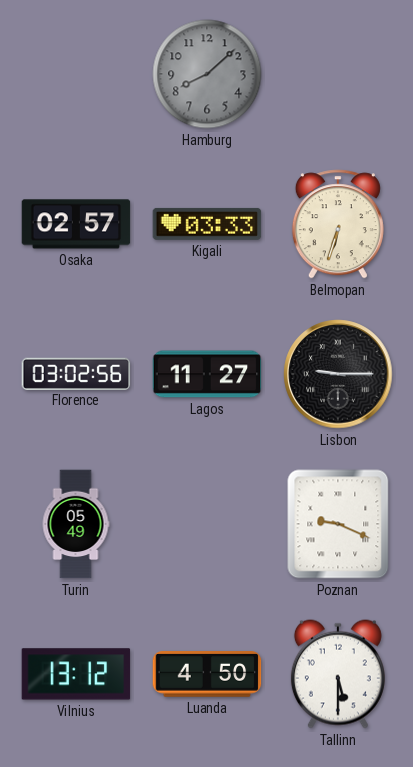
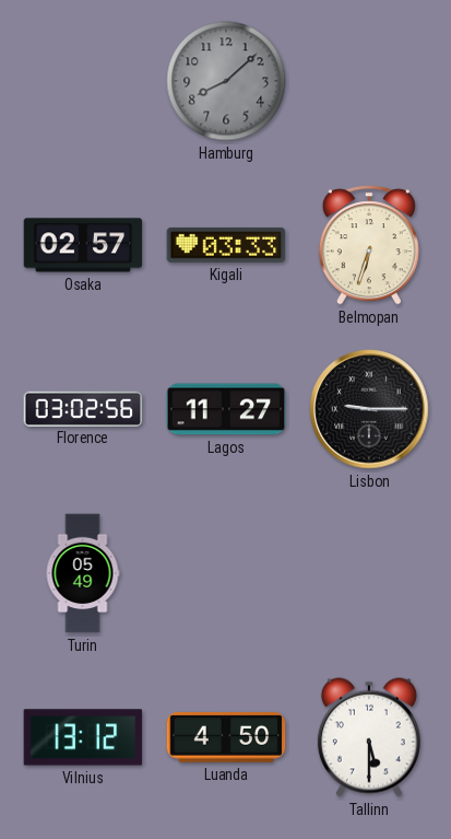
Poznan: 9:19 -> none (338, 524)
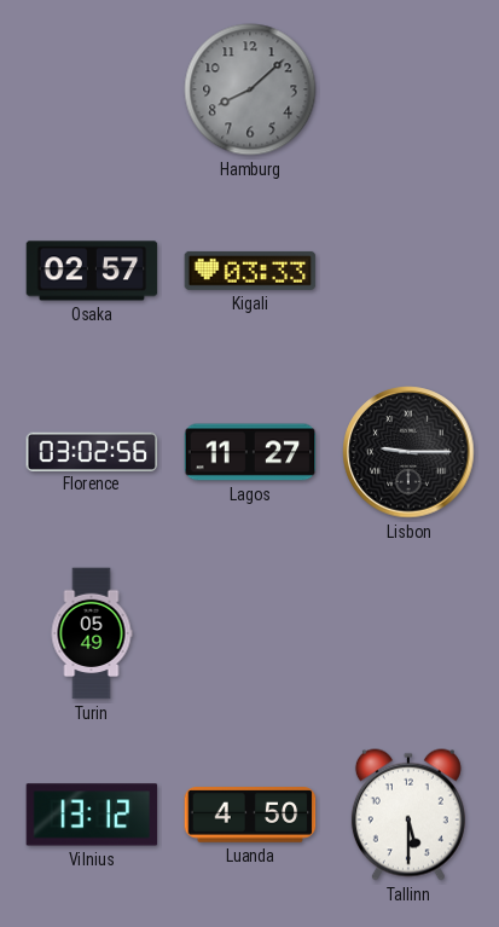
Belmopan: 6:33 -> none (369, 245)
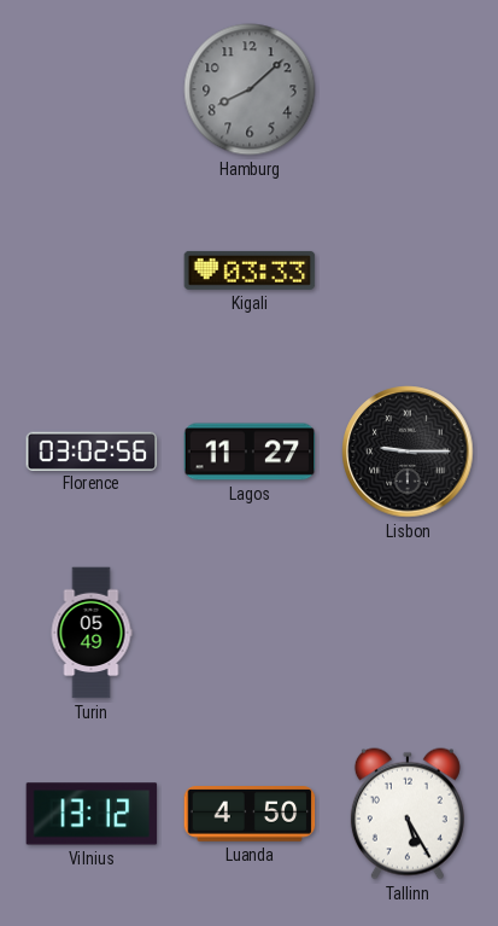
Osaka: 02:57 -> none (92, 271)
Tallinn: 5:30 -> 5:25 (408, 814)
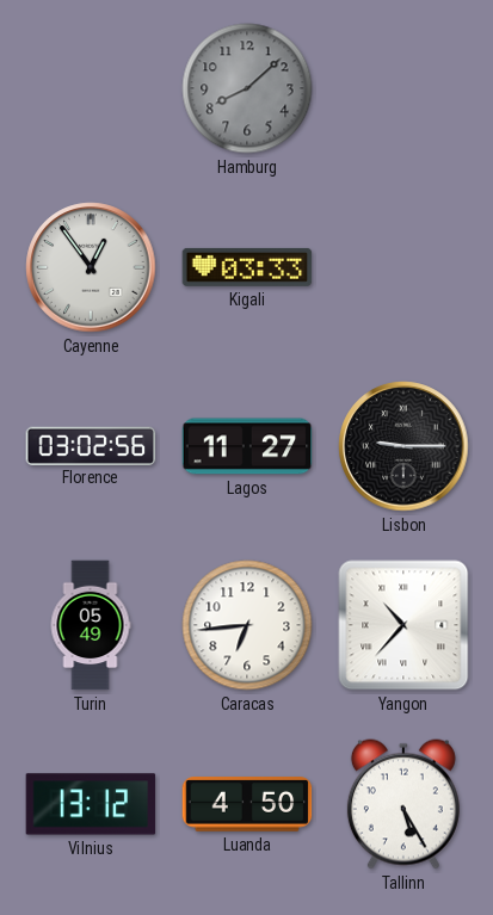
Cayenne: none -> 12:54 (91, 267)
Caracas: none -> 6:44 (247, 625)
Yangon: none -> 10:37 (403, 625)
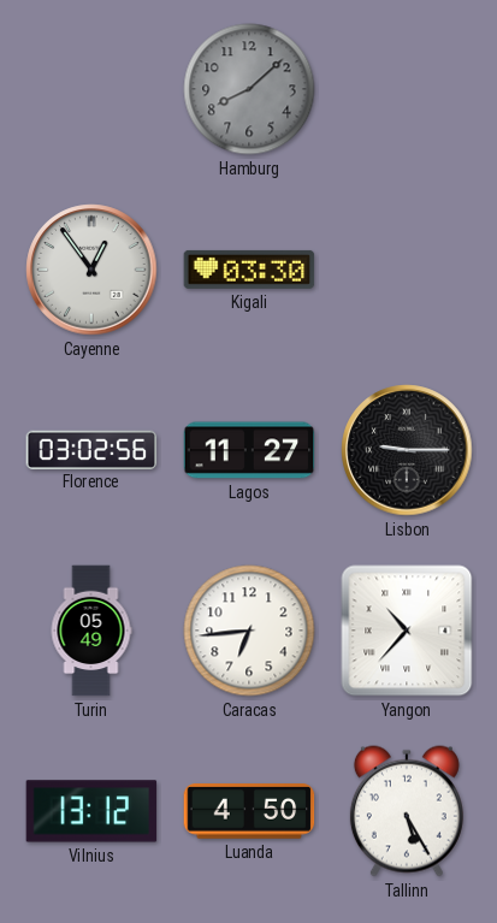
Kigali: 03:33 -> 03:30 (249, 270)
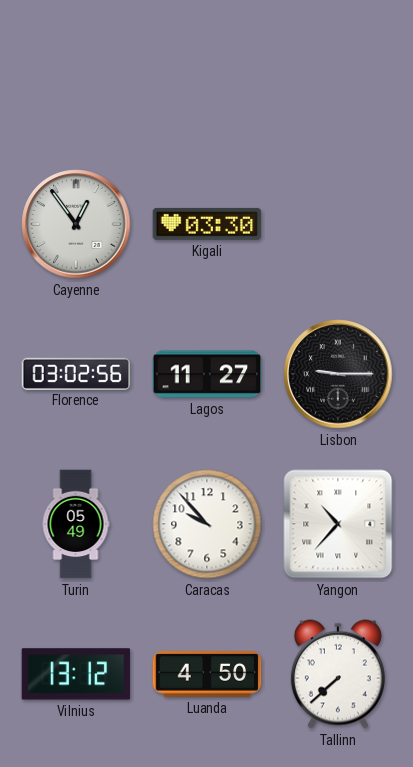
Hamburg: 8:08 -> none (249, 89)
Caracas: 6:44 -> 9:53 (207, 524)
Tallinn: 5:25 -> 7:38 (338, 674)
